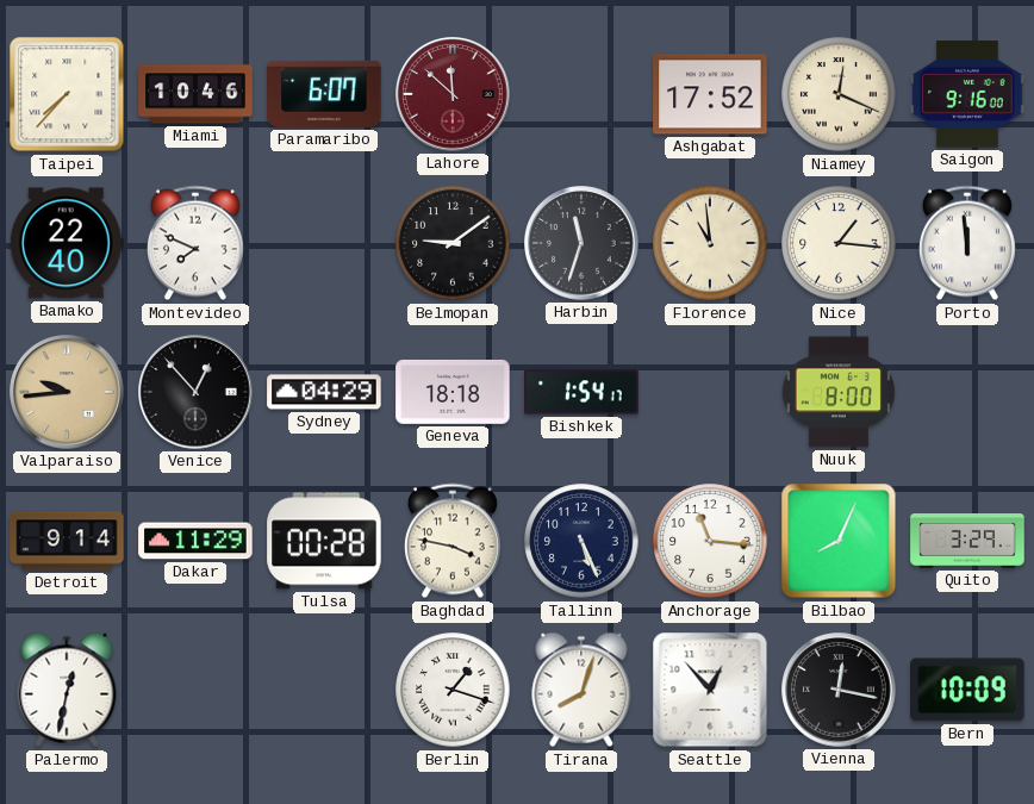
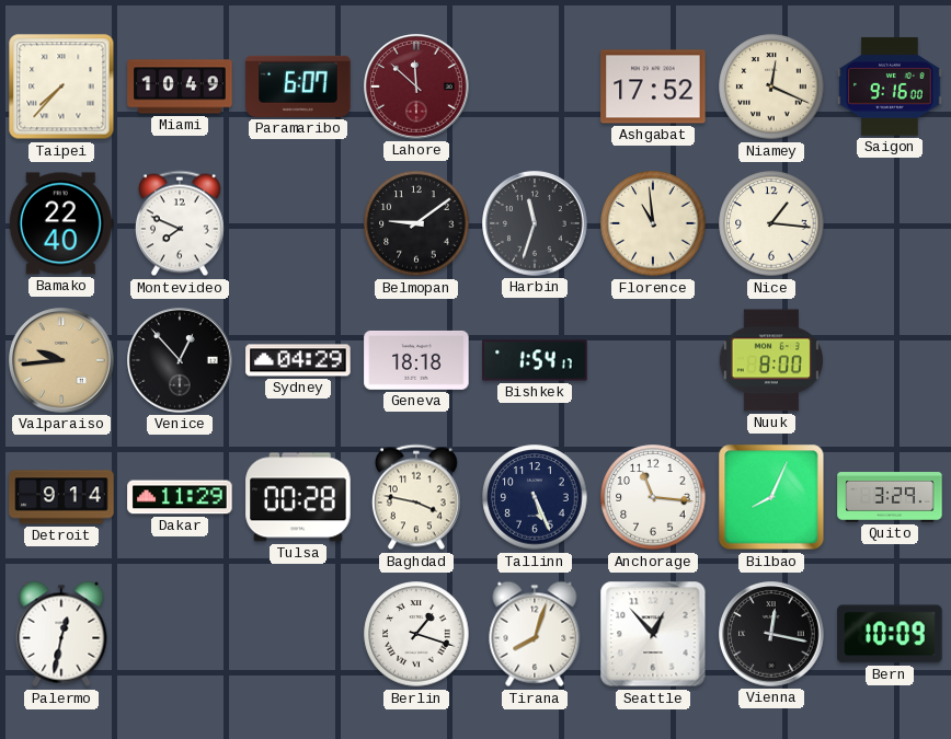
Miami: 10:46 -> 10:49 (180, 86)
Porto: 11:59 -> none (967, 243)
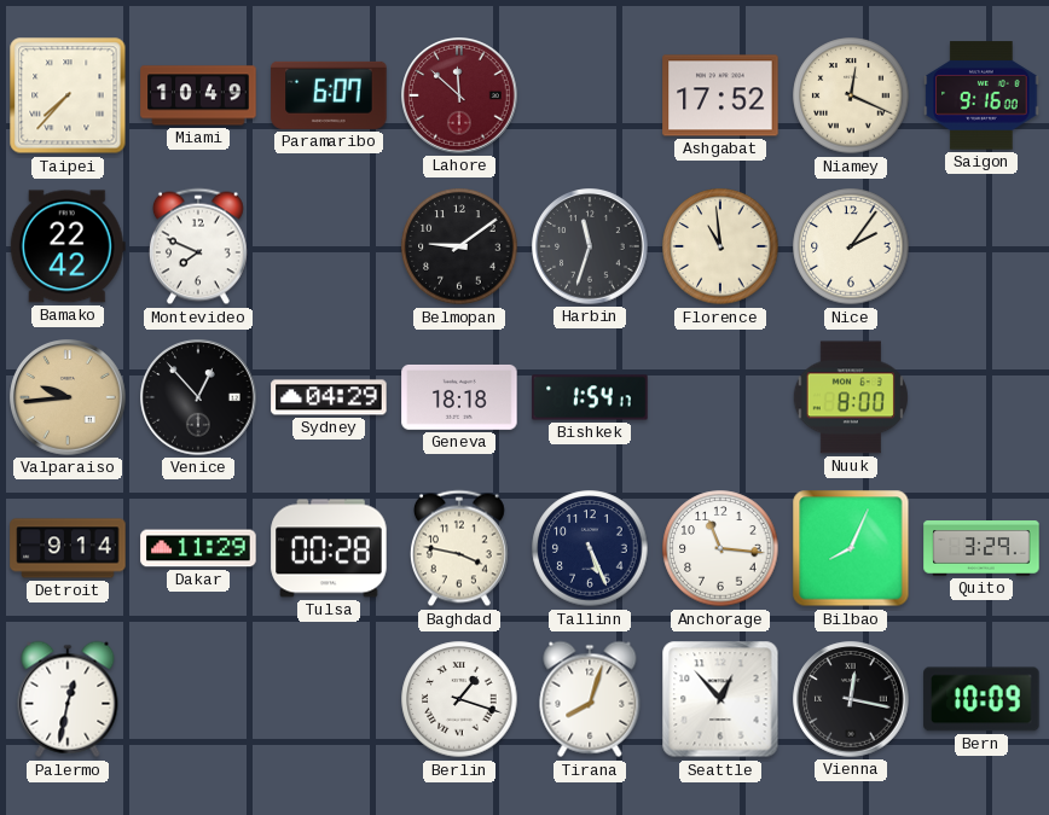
Bamako: 22:40 -> 22:42 (68, 246)
Nice: 1:16 -> 2:06 (851, 246)
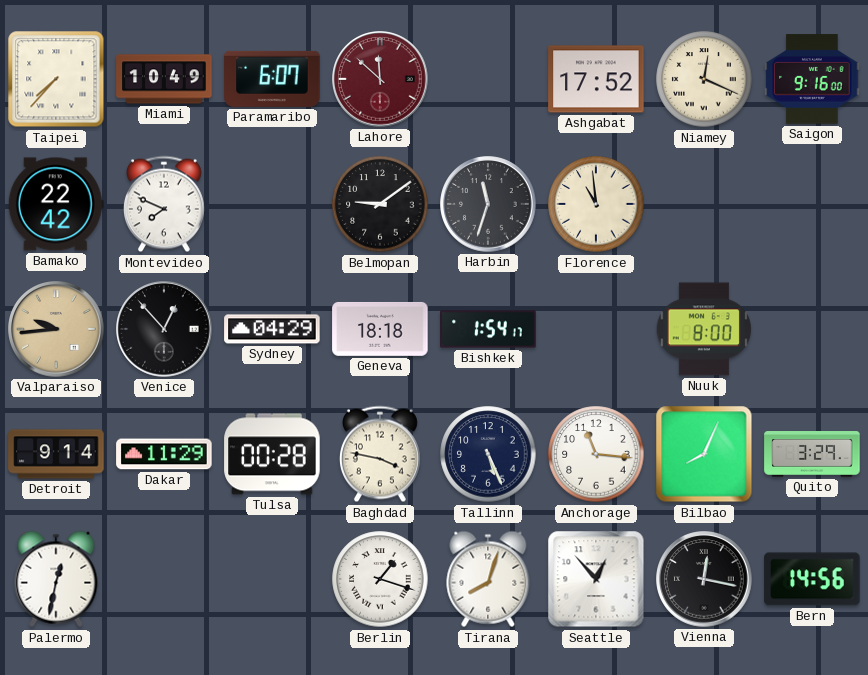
Nice: 2:06 -> none (851, 246)
Bern: 10:09 -> 14:56 (812, 579)
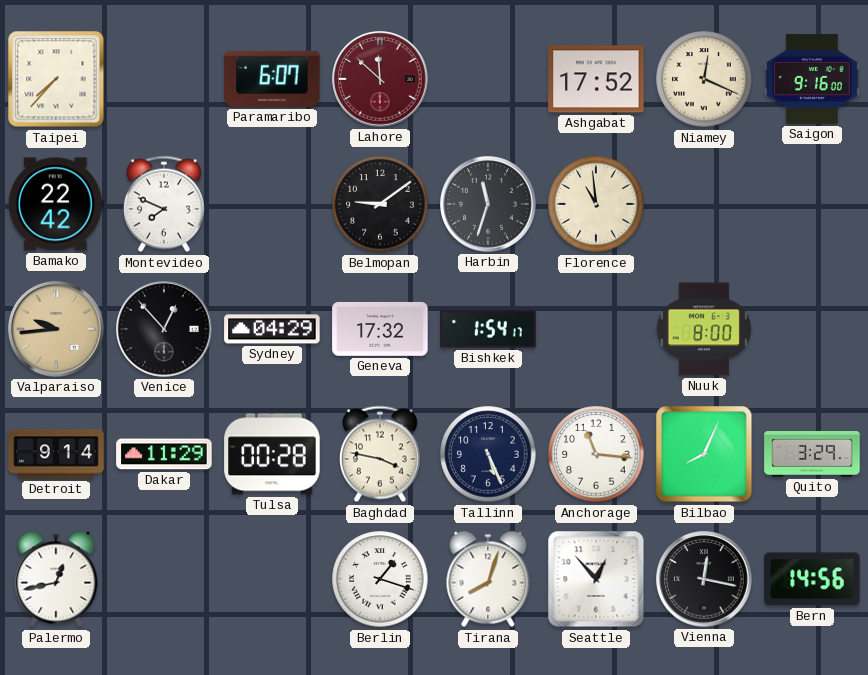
Miami: 10:49 -> none (164, 79)
Geneva: 18:18 -> 17:32 (380, 329)
Palermo: 12:32 -> 12:43 (56, 579)
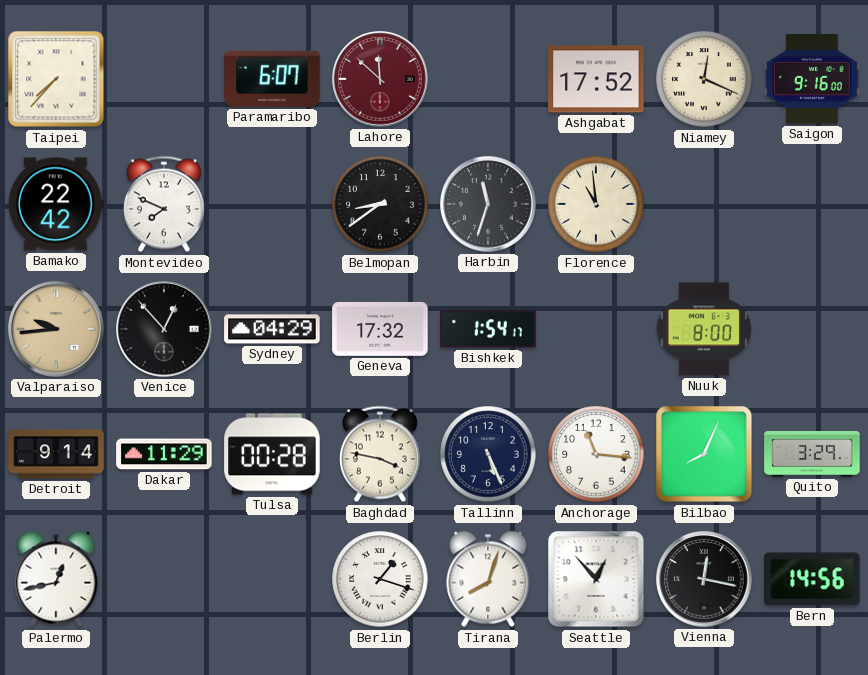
Belmopan: 9:09 -> 8:39 (380, 204)
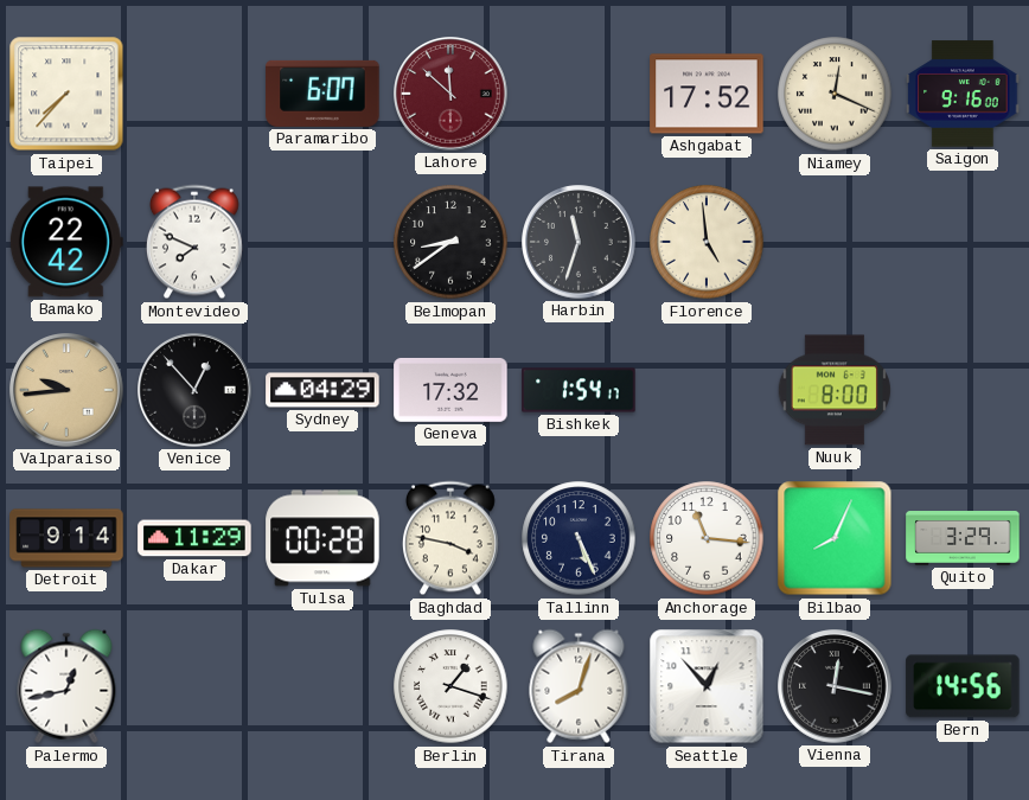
Florence: 10:59 -> 4:59 (707, 242)
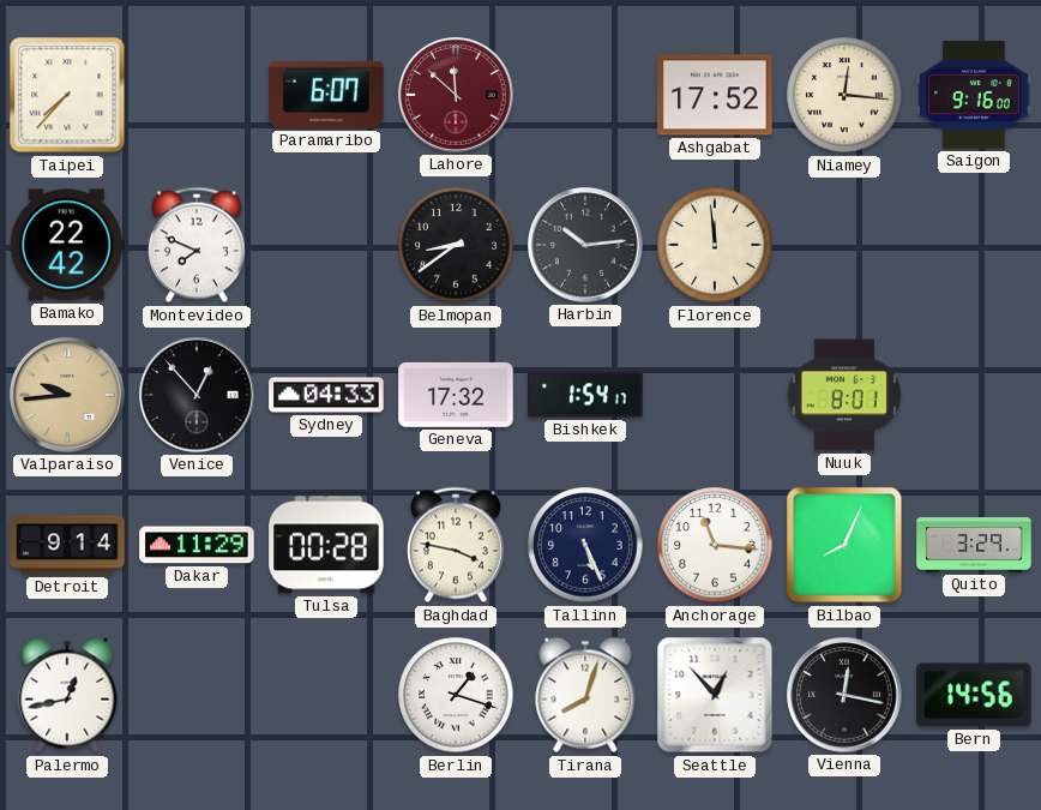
Niamey: 12:19 -> 12:16 (844, 95)
Harbin: 11:33 -> 10:14 (585, 245)
Florence: 4:59 -> 11:59 (715, 245)
Sydney: 04:29 -> 04:33 (326, 395)
Nuuk: 8:00 -> 8:01 (844, 395)
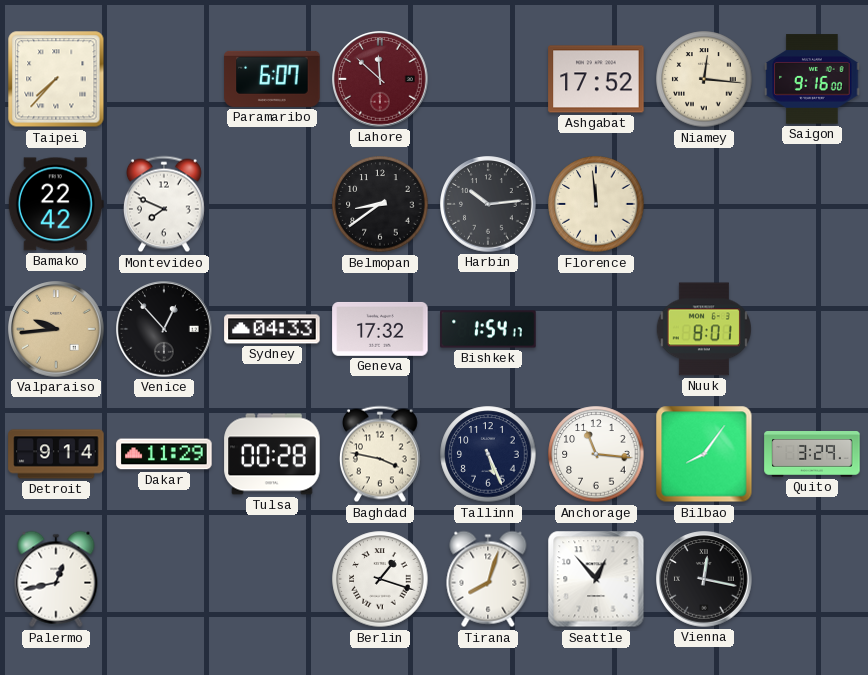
Bilbao: 8:04 -> 8:06 (704, 454)
Bern: 14:56 -> none (974, 695)
